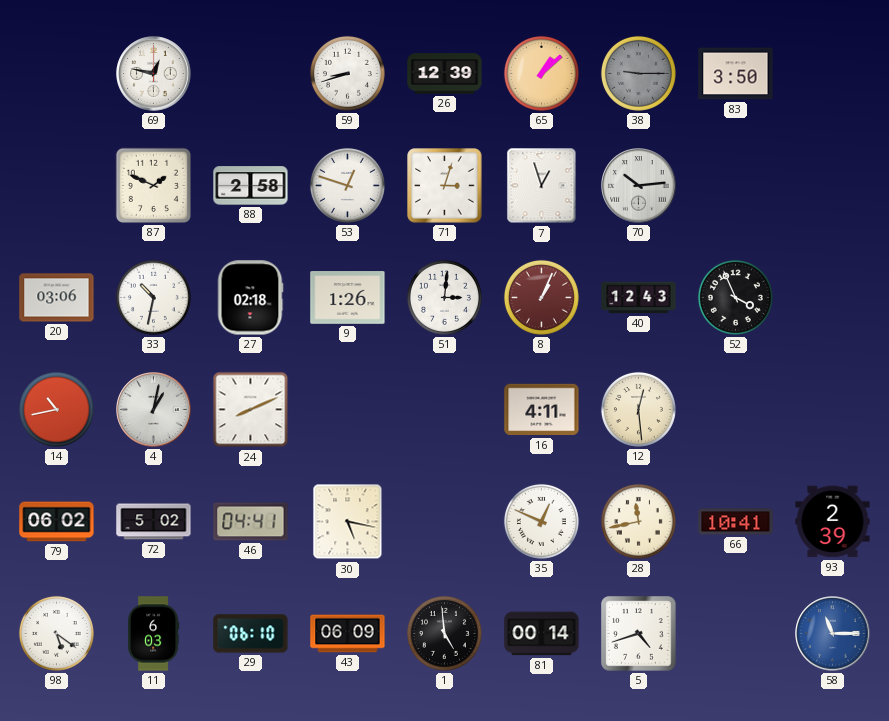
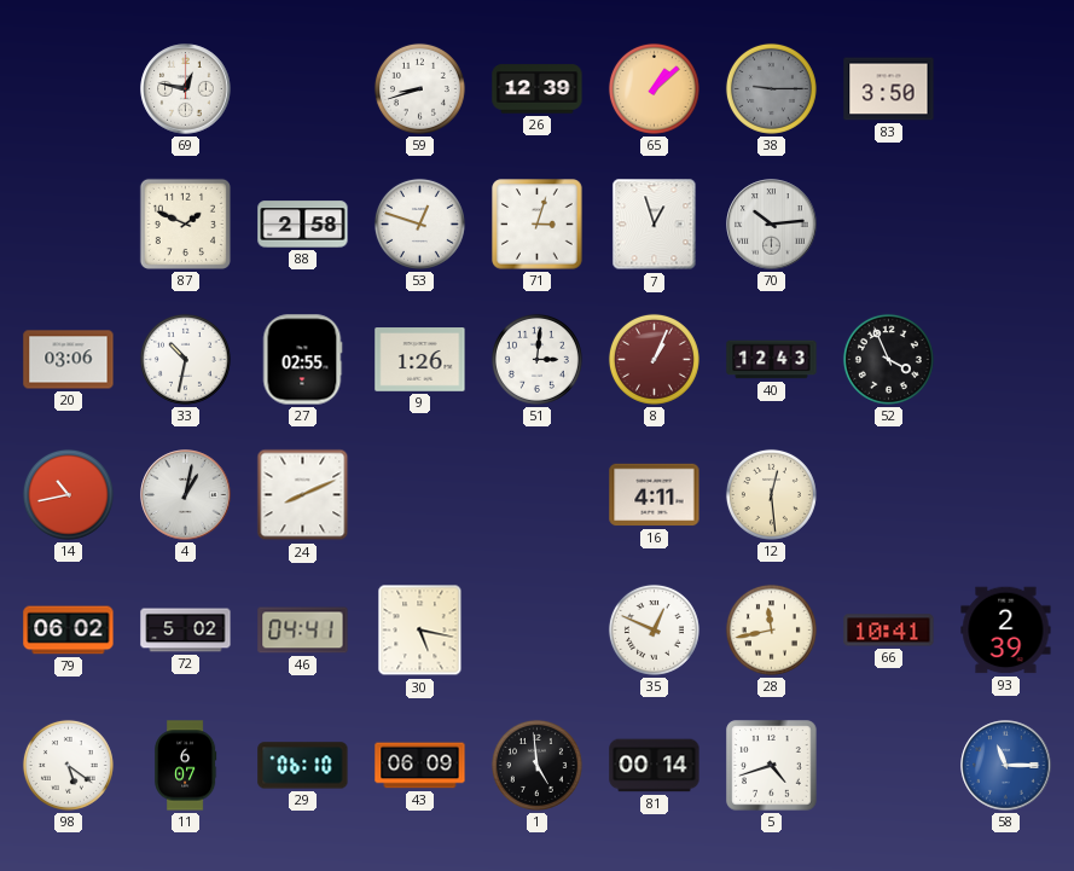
27: 02:18 -> 02:55 (302, 360)
11: 6:03 -> 6:07 (186, 766)
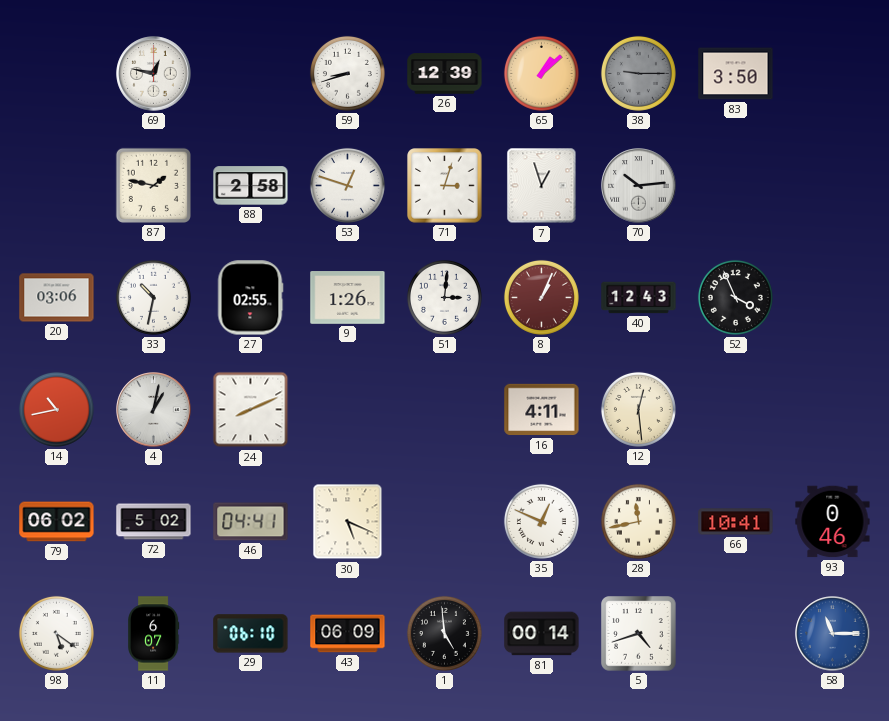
87: 1:49 -> 1:47 (153, 185)
30: 5:17 -> 5:19 (348, 522)
93: 2:39 -> 0:46 (833, 522)
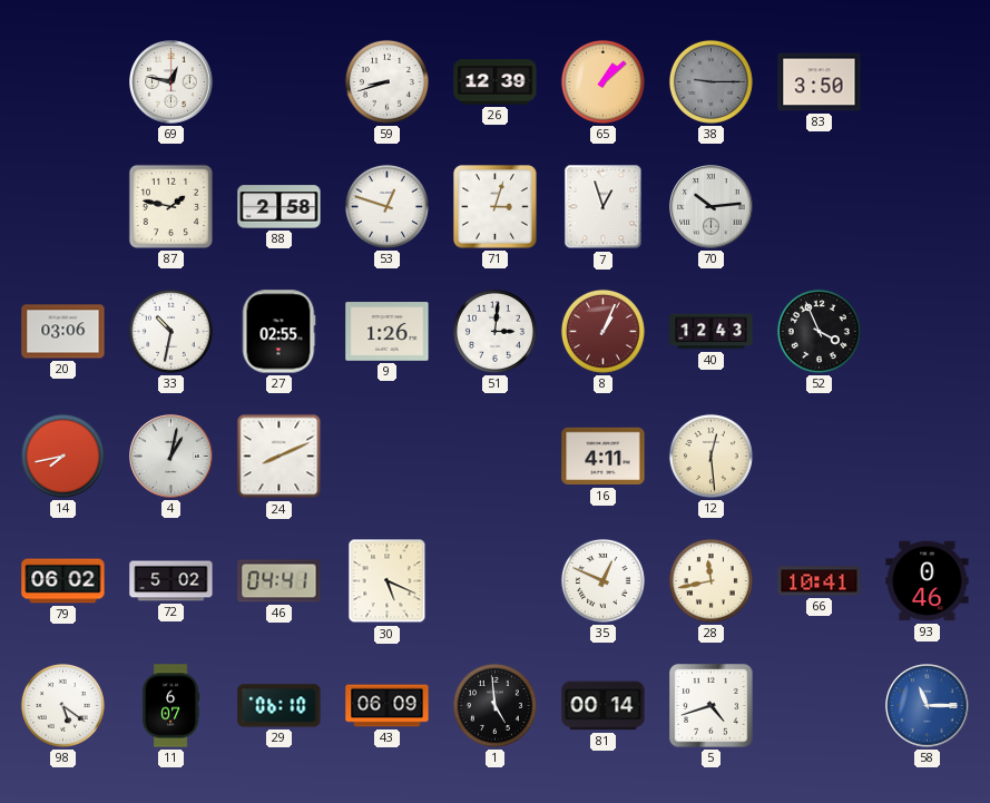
14: 10:43 -> 7:43 (62, 456)
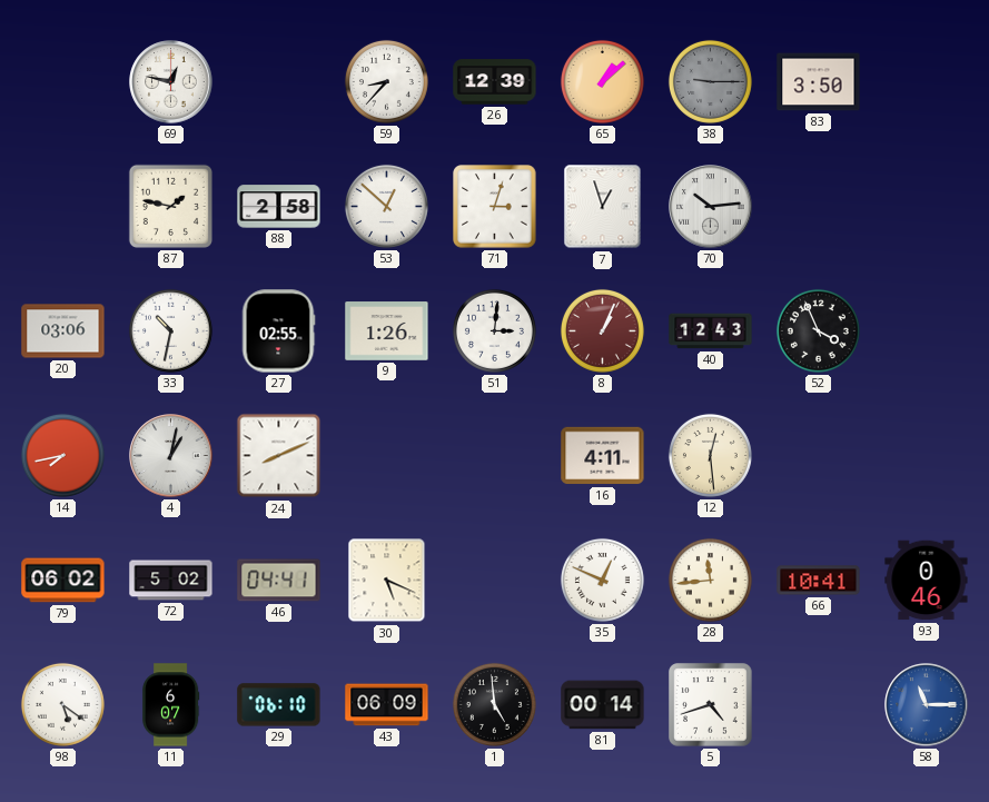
59: 8:42 -> 8:37 (386, 81)
53: 12:48 -> 12:52 (386, 206)
28: 11:43 -> 11:44 (710, 580)
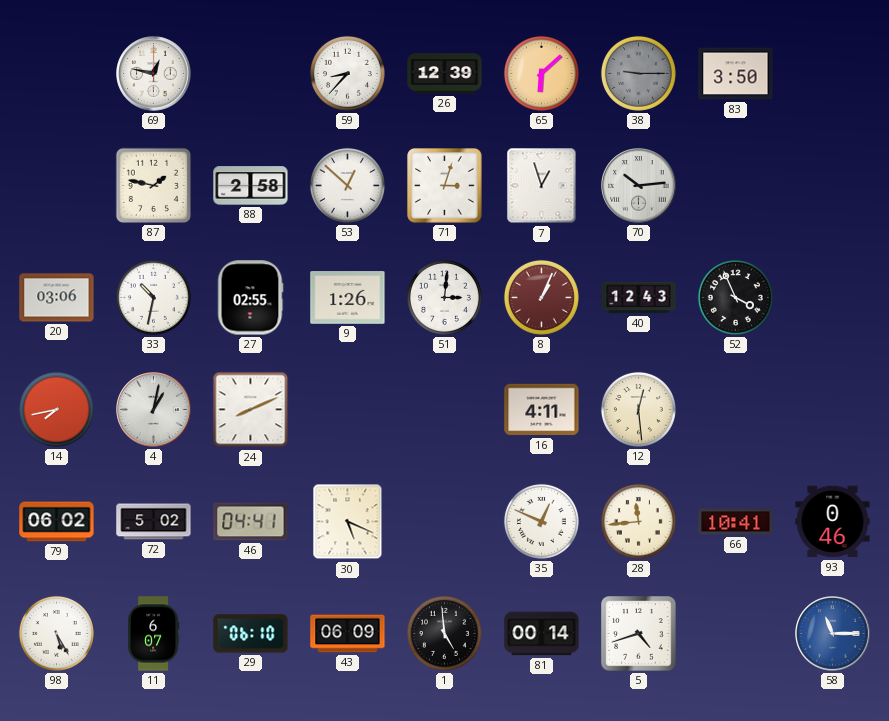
65: 1:08 -> 6:08 (541, 73)
98: 5:21 -> 5:25 (56, 633)
